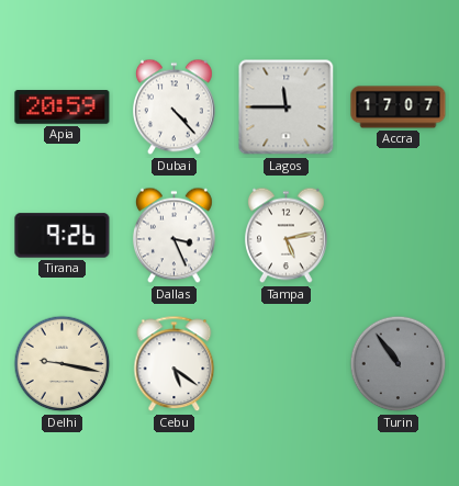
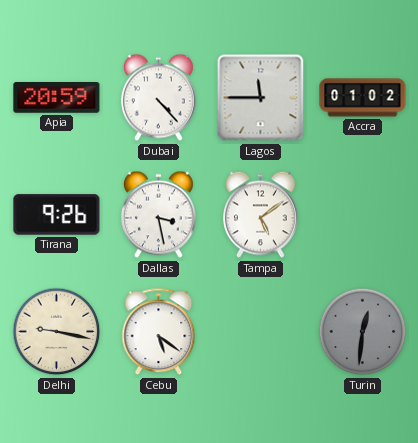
Accra: 17:07 -> 01:02 (363, 98)
Dallas: 3:26 -> 3:28 (159, 215)
Tampa: 5:13 -> 5:09 (261, 215)
Turin: 10:54 -> 12:31 (363, 332)
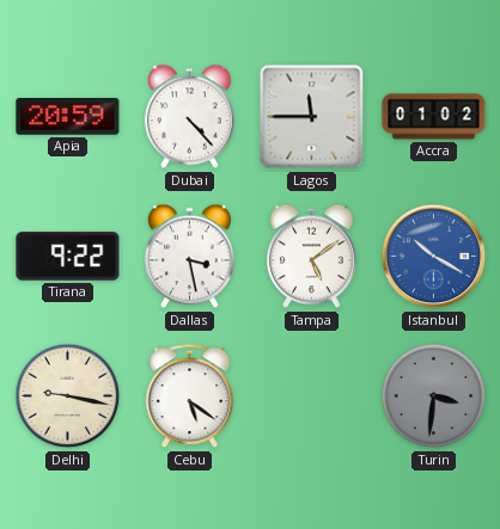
Tirana: 9:26 -> 9:22 (68, 257)
Istanbul: none -> 10:20 (434, 257)
Turin: 12:31 -> 3:31 (434, 396)
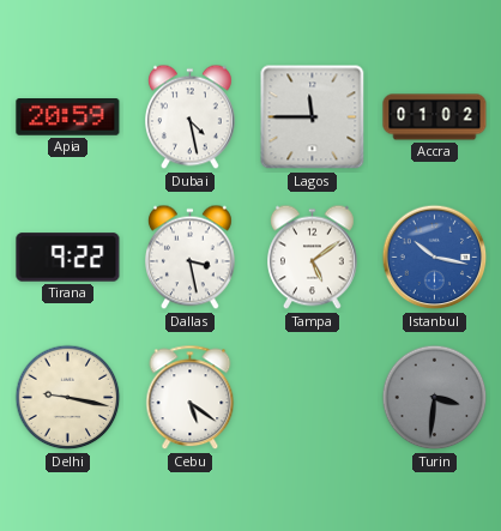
Dubai: 4:23 -> 4:28 (191, 117)
Istanbul: 10:20 -> 10:17 (435, 258)
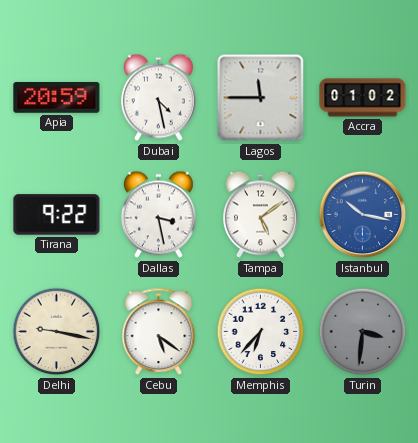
Memphis: none -> 6:37 (261, 332)
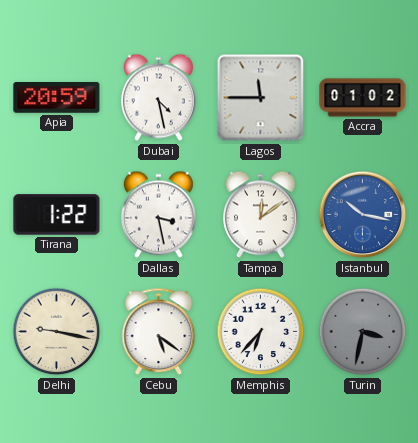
Tirana: 9:22 -> 1:22 (57, 215)
Tampa: 5:09 -> 12:09 (261, 215)
Turin: 3:31 -> 3:32 (363, 332)
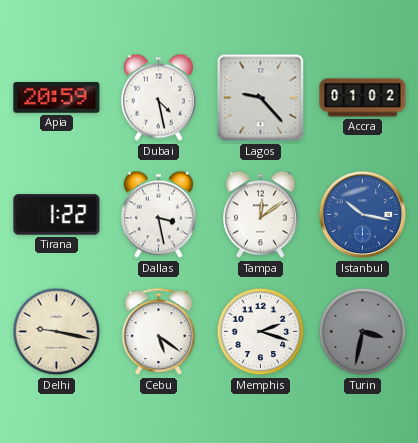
Lagos: 11:45 -> 9:23 (261, 98)
Memphis: 6:37 -> 2:18 (261, 332)
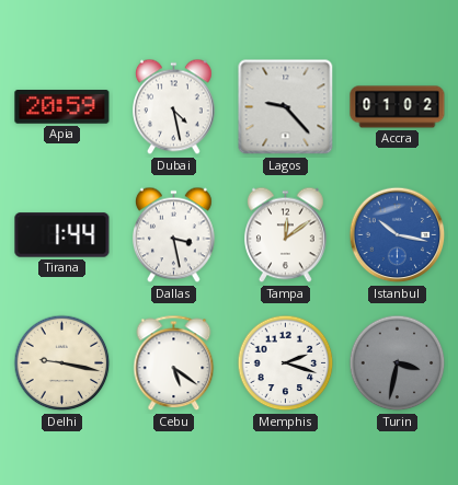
Tirana: 1:22 -> 1:44 (62, 235)
